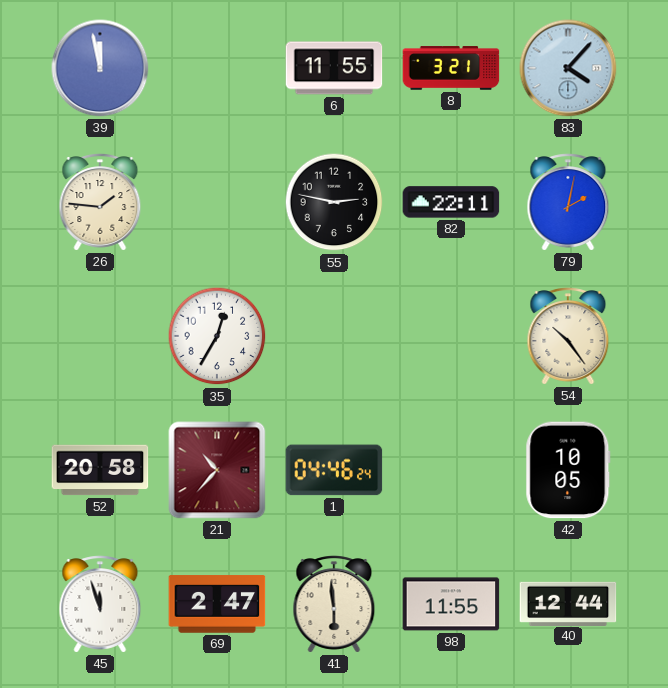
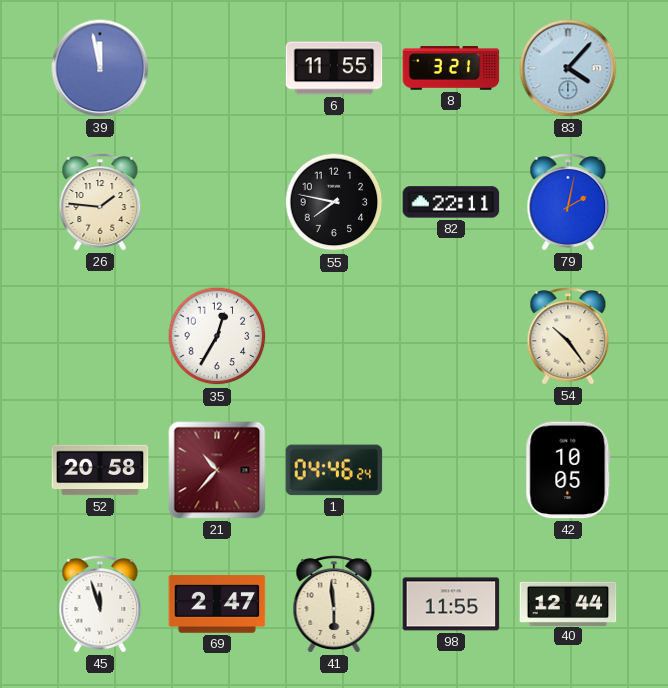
55: 2:47 -> 7:47 (334, 202)
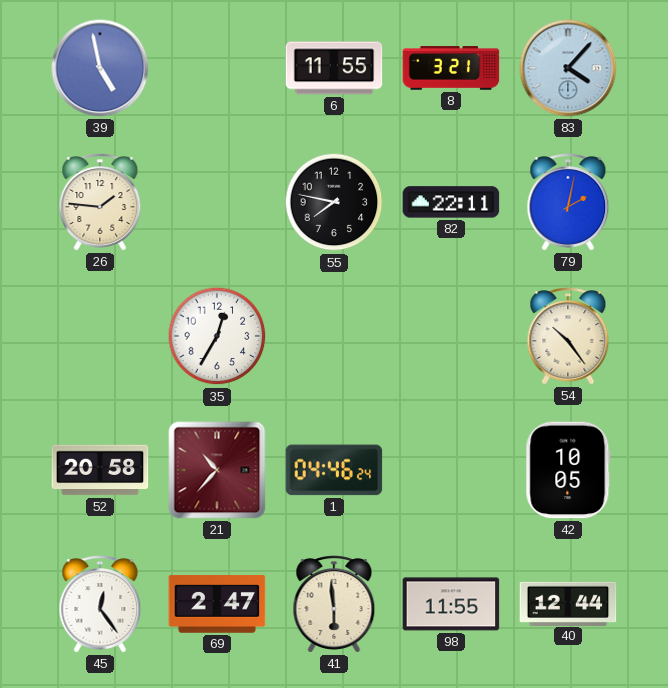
39: 11:58 -> 4:58 (100, 68)
45: 11:57 -> 12:24 (100, 604)
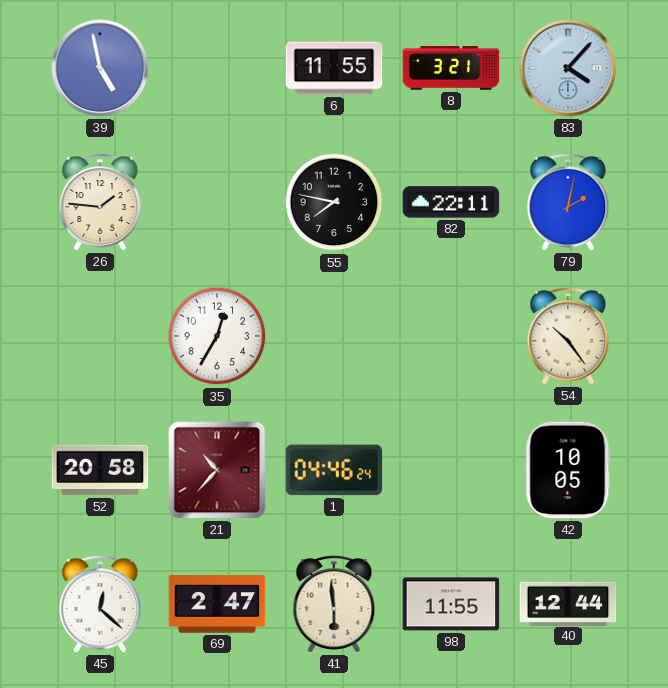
45: 12:24 -> 12:22 (100, 604)
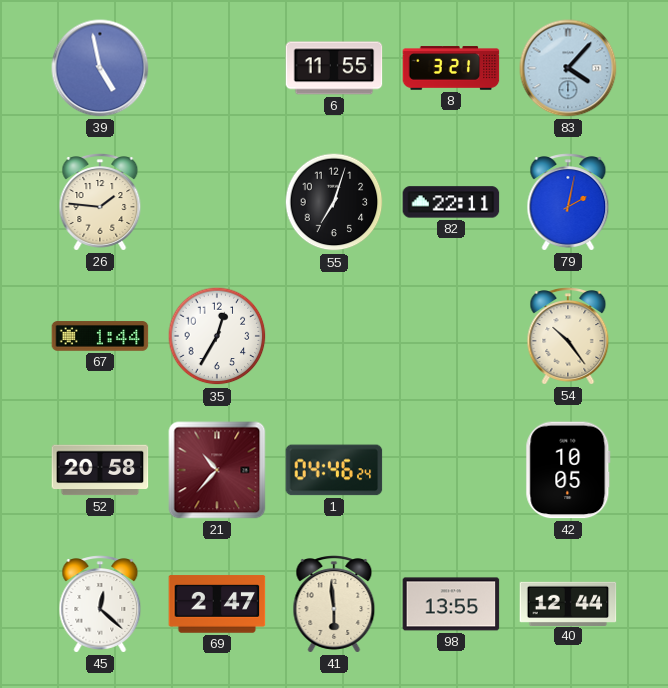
55: 7:47 -> 7:03 (334, 202)
67: none -> 1:44 (100, 336)
98: 11:55 -> 13:55 (451, 604)
